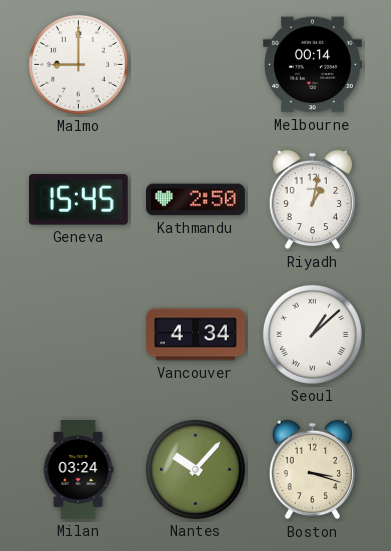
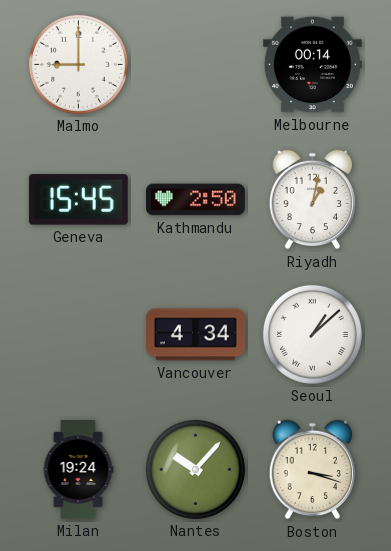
Milan: 03:24 -> 19:24 (78, 470)
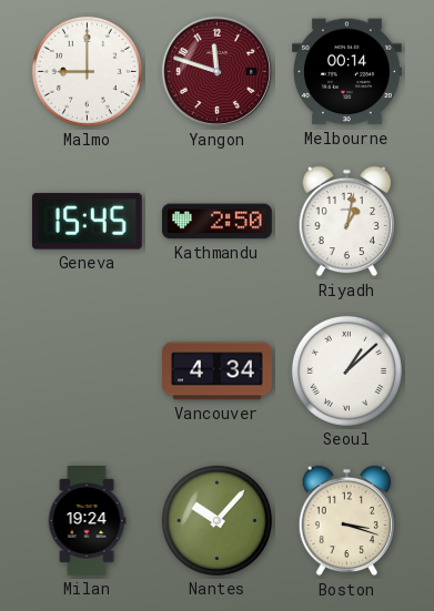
Yangon: none -> 11:48 (216, 71)
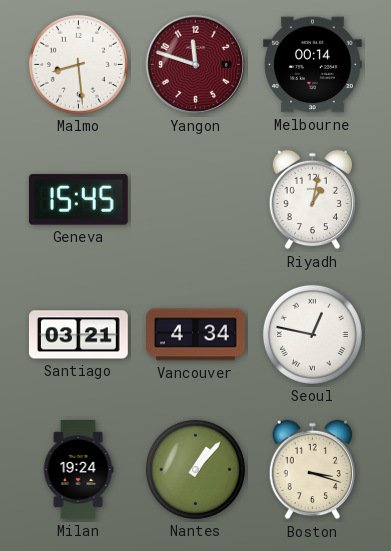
Malmo: 9:00 -> 8:29 (78, 64)
Kathmandu: 2:50 -> none (216, 222)
Santiago: none -> 03:21 (78, 335)
Seoul: 1:08 -> 12:47 (312, 334)
Nantes: 10:07 -> 1:07 (195, 469)
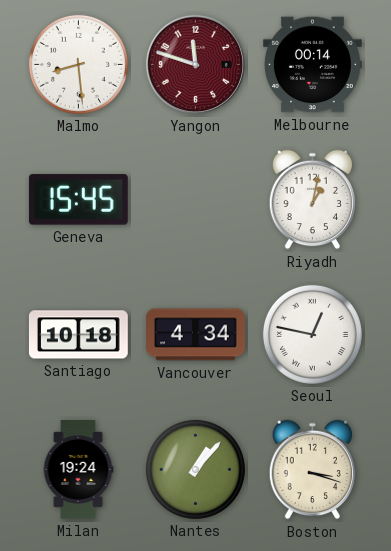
Santiago: 03:21 -> 10:18 (78, 335)
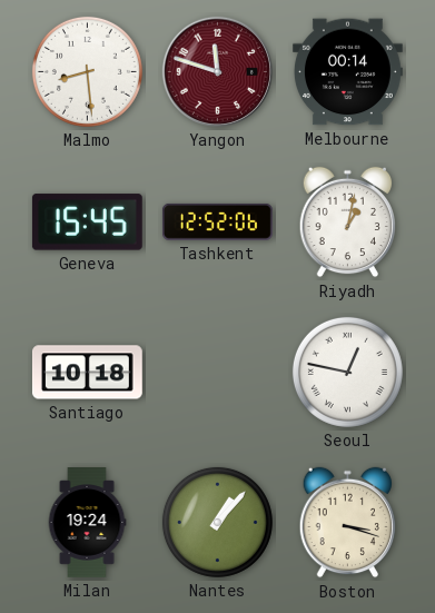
Tashkent: none -> 12:52 (217, 221)
Vancouver: 4:34 -> none (196, 335)
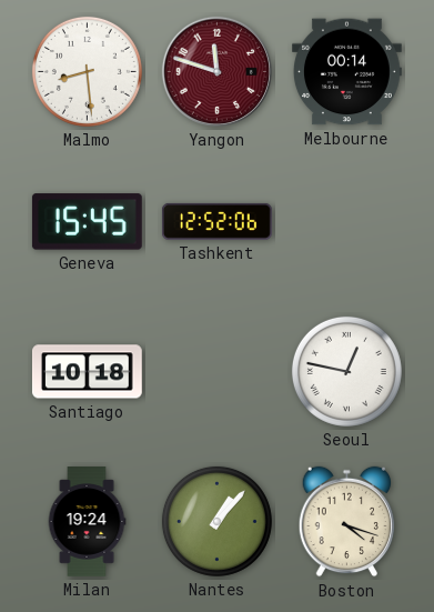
Riyadh: 1:02 -> none (347, 223)
Boston: 3:18 -> 4:18 (346, 522)
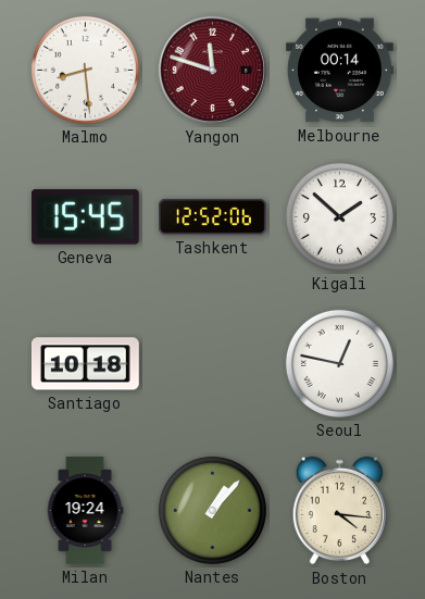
Kigali: none -> 1:52 (339, 216)
Boston: 4:18 -> 4:16 (339, 511)
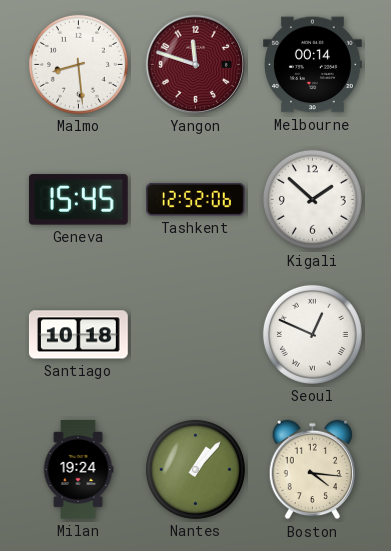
Seoul: 12:47 -> 12:49 (312, 334)
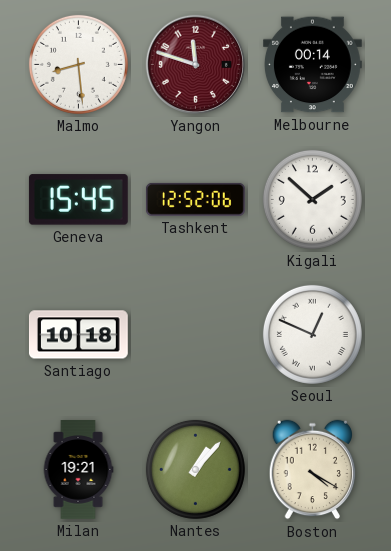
Milan: 19:24 -> 19:21 (78, 470)
Boston: 4:16 -> 4:20 (312, 470)
